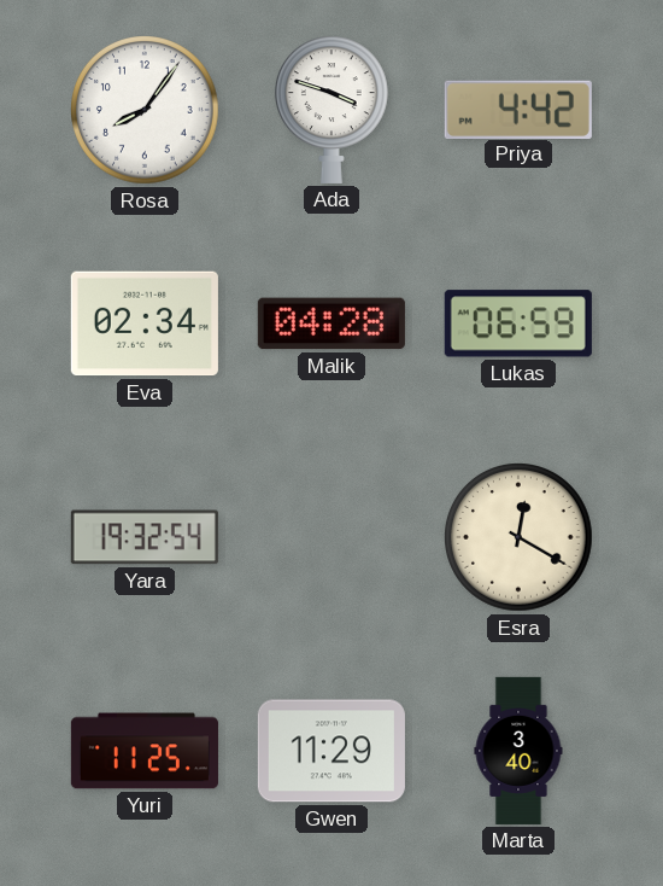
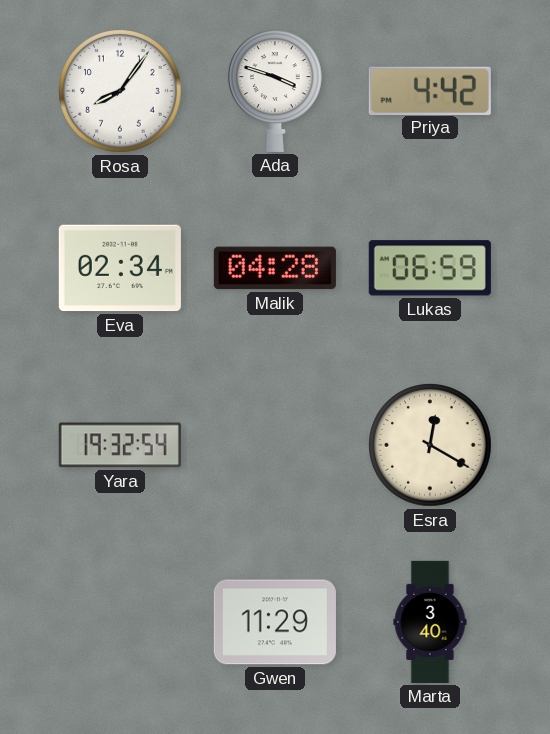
Yuri: 11:25 -> none (145, 751)
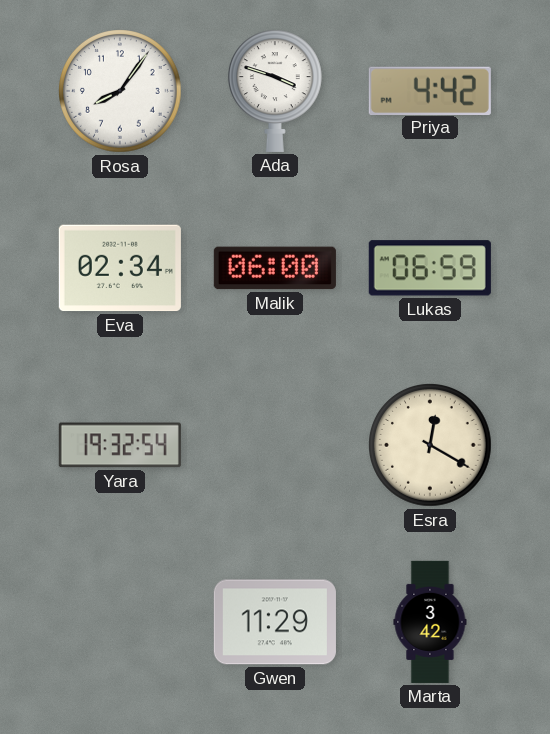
Malik: 04:28 -> 06:00 (275, 268)
Marta: 3:40 -> 3:42 (430, 622)
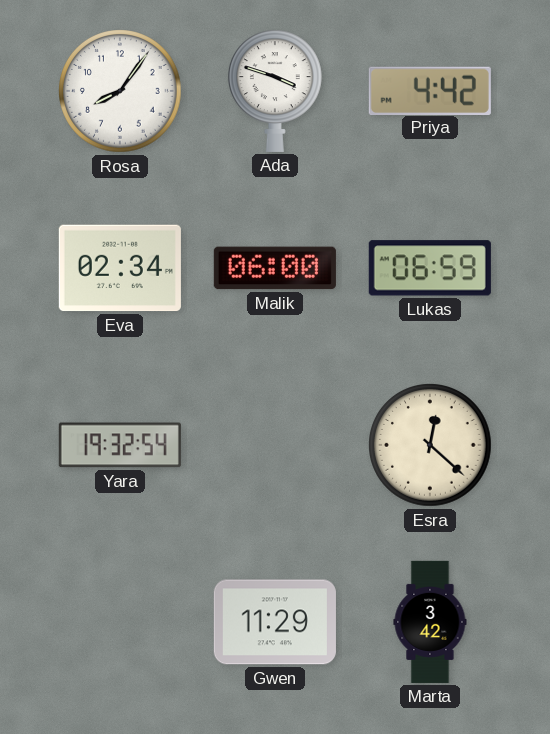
Esra: 12:20 -> 12:22 (431, 446)
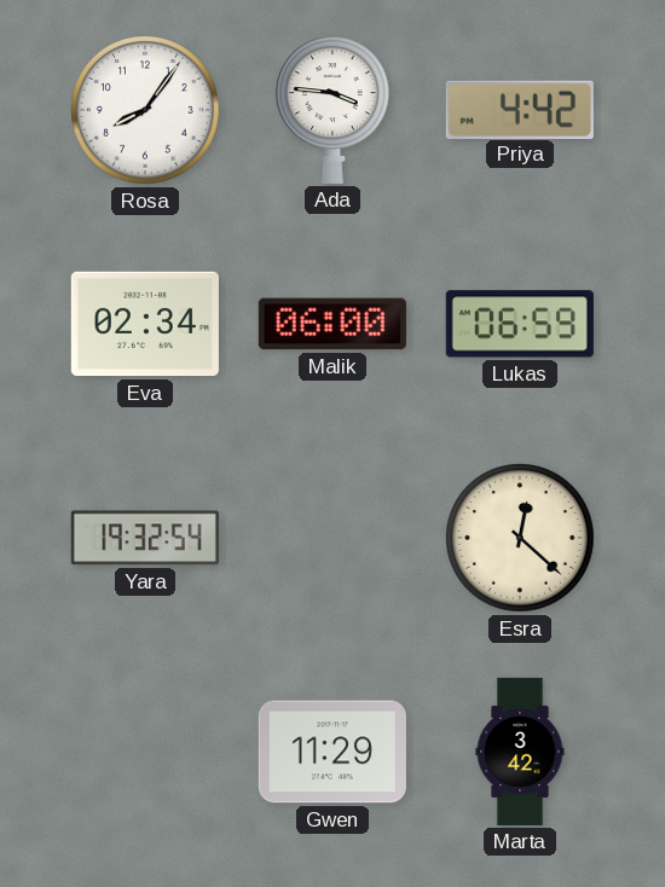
Ada: 3:48 -> 3:46 (332, 110)
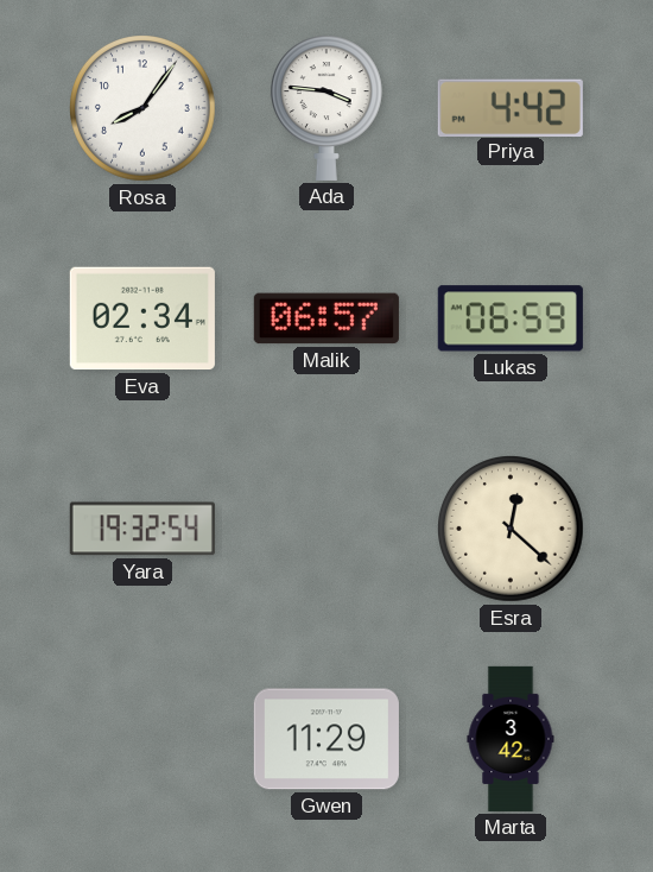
Malik: 06:00 -> 06:57 (326, 318)
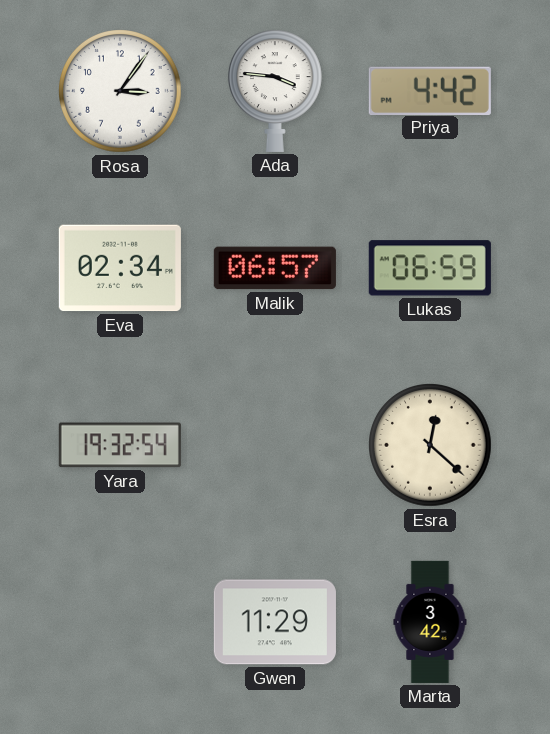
Rosa: 8:06 -> 3:06 (121, 92)
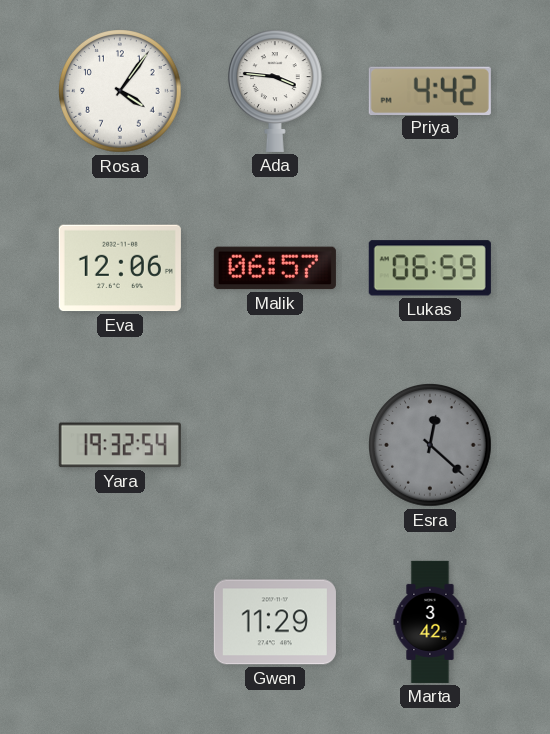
Rosa: 3:06 -> 4:06 (121, 92)
Eva: 02:34 -> 12:06 (120, 268)
Esra dial: cream -> grey (431, 446)
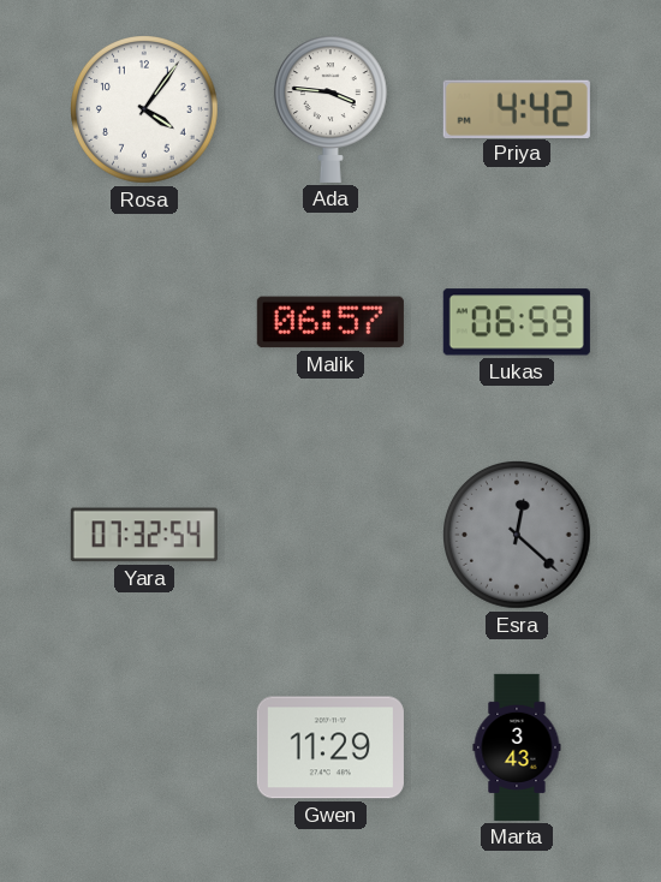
Eva: 12:06 -> none (120, 268)
Yara: 19:32 -> 07:32 (144, 535)
Marta: 3:42 -> 3:43 (517, 747)
